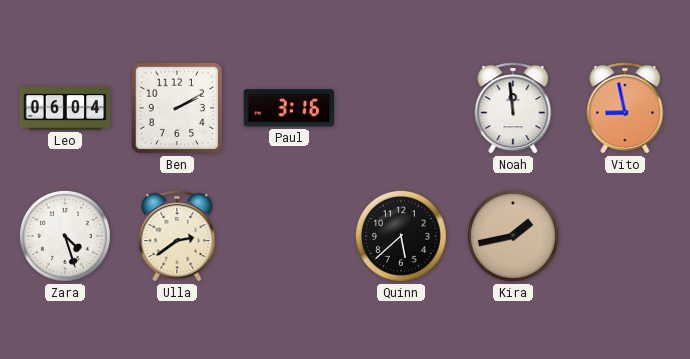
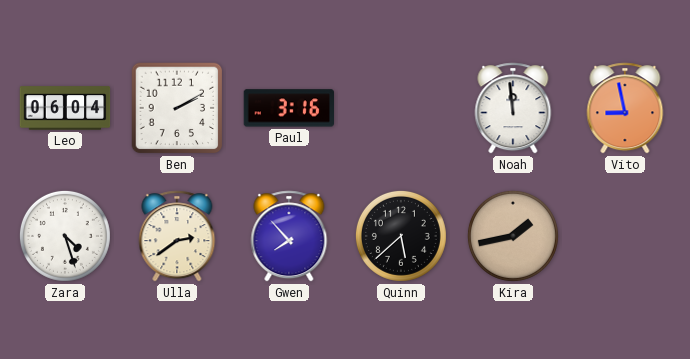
Gwen: none -> 7:53 (289, 236)
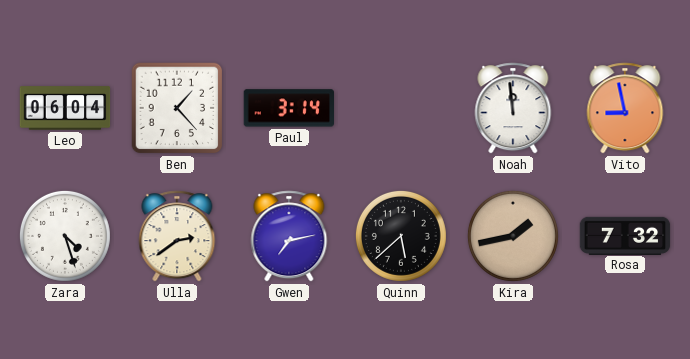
Ben: 2:10 -> 1:23 (177, 108)
Paul: 3:16 -> 3:14 (288, 108)
Gwen: 7:53 -> 7:13 (289, 236)
Rosa: none -> 7:32 (625, 235)
